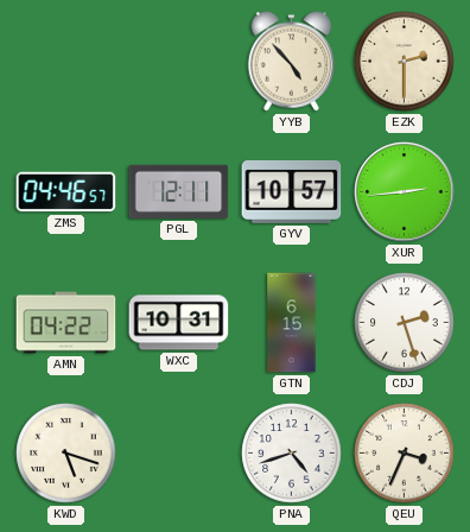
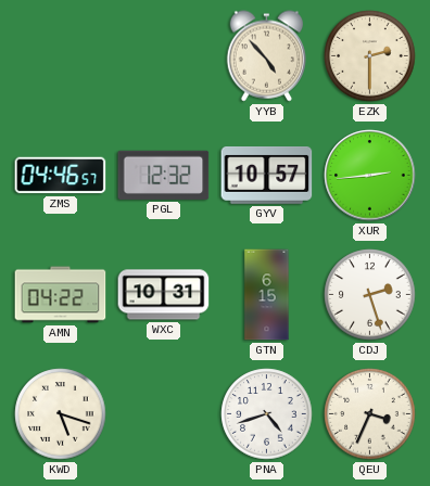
PGL: 12:11 -> 12:32 (164, 175)
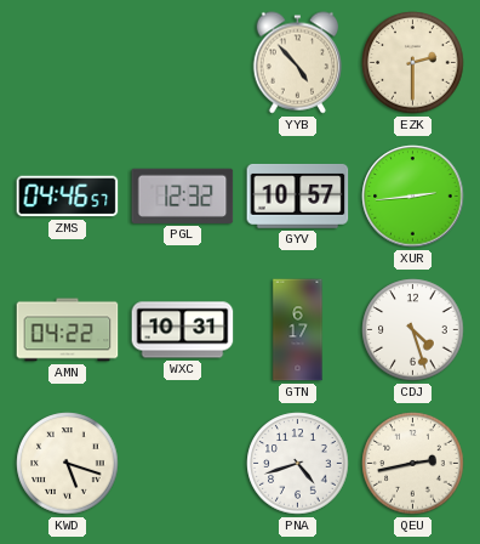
GTN: 6:15 -> 6:17 (298, 330)
CDJ: 2:27 -> 4:27 (413, 330)
QEU: 3:34 -> 2:43 (413, 464)
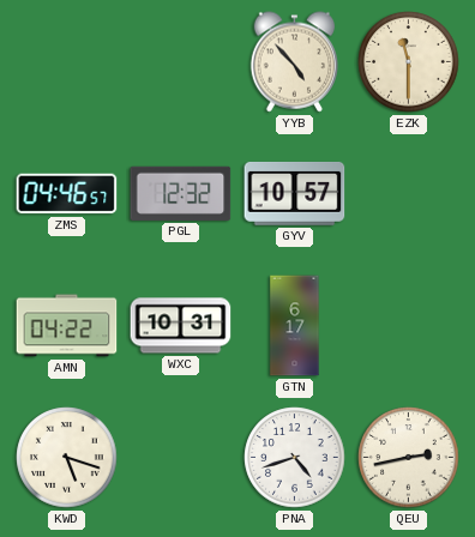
EZK: 2:30 -> 11:30 (409, 62)
XUR: 2:44 -> none (413, 197)
CDJ: 4:27 -> none (413, 330)
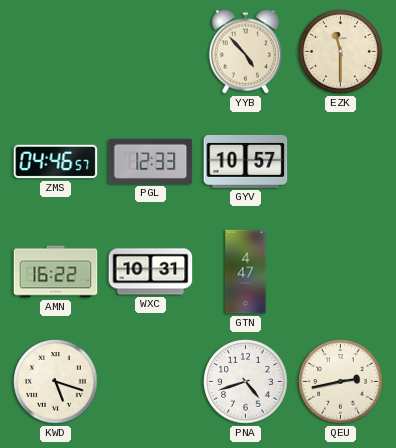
PGL: 12:32 -> 12:33 (151, 161)
AMN: 04:22 -> 16:22 (56, 272)
GTN: 6:17 -> 4:47 (246, 272)
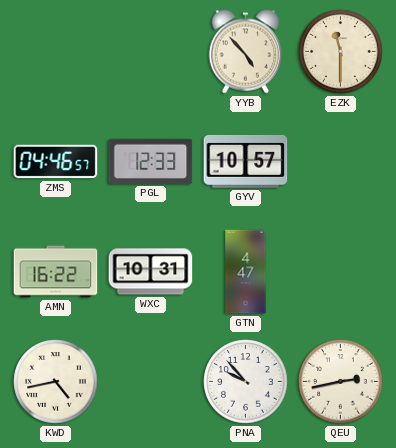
KWD: 5:18 -> 4:43 (56, 382)
PNA: 4:42 -> 9:53 (246, 382)
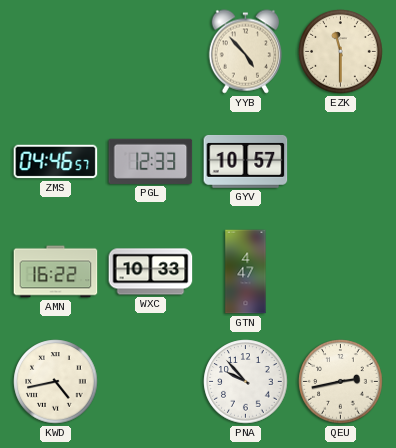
WXC: 10:31 -> 10:33 (151, 272)
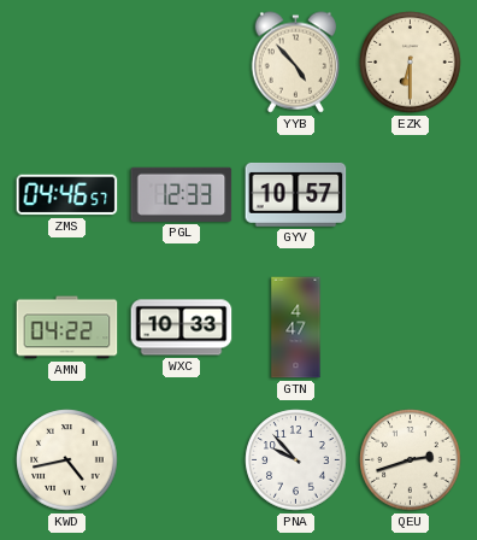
EZK: 11:30 -> 6:30 (411, 63)
AMN: 16:22 -> 04:22 (67, 328)
QEU: 2:43 -> 2:42 (411, 460)
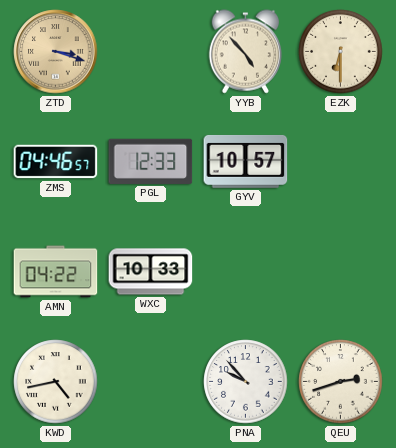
ZTD: none -> 3:18 (56, 52)
GTN: 4:47 -> none (296, 328)
